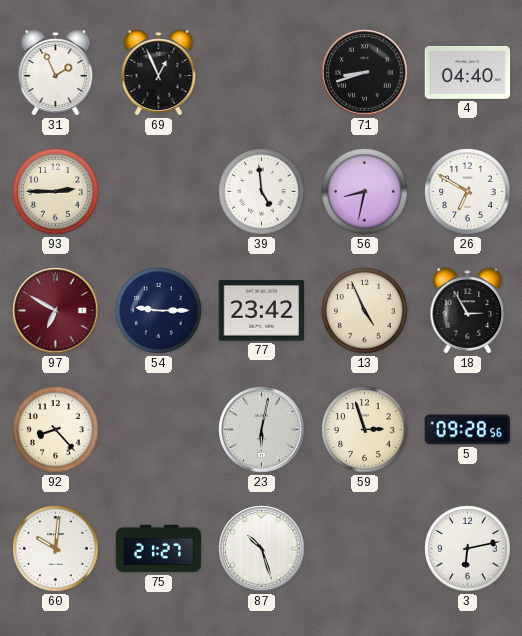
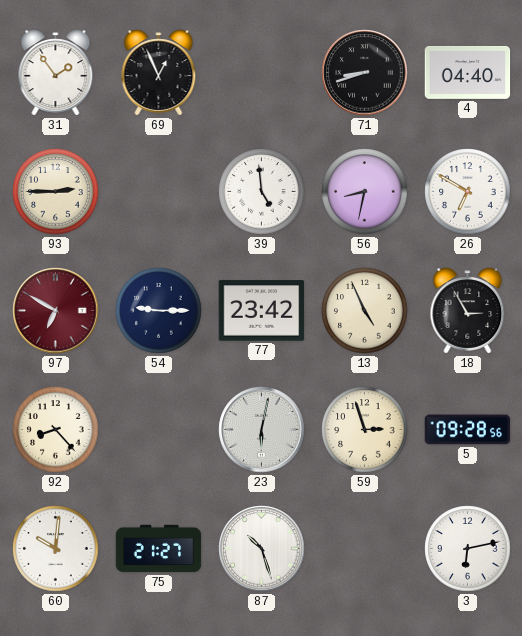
31: 1:56 -> 1:54 (56, 73)
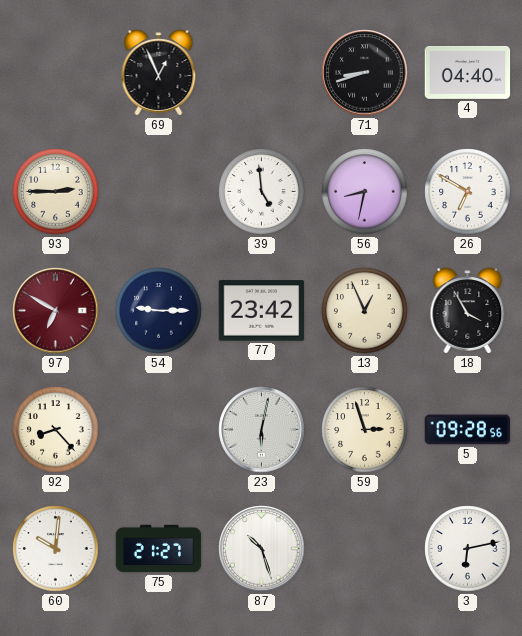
31: 1:54 -> none (56, 73)
13: 4:56 -> 12:56 (365, 311)
18: 2:55 -> 3:55 (468, 311)
